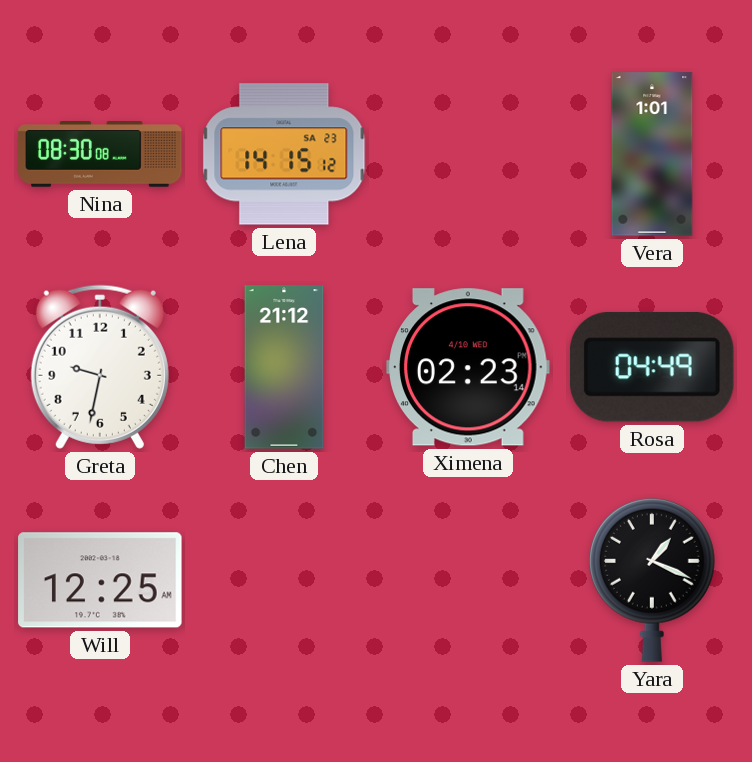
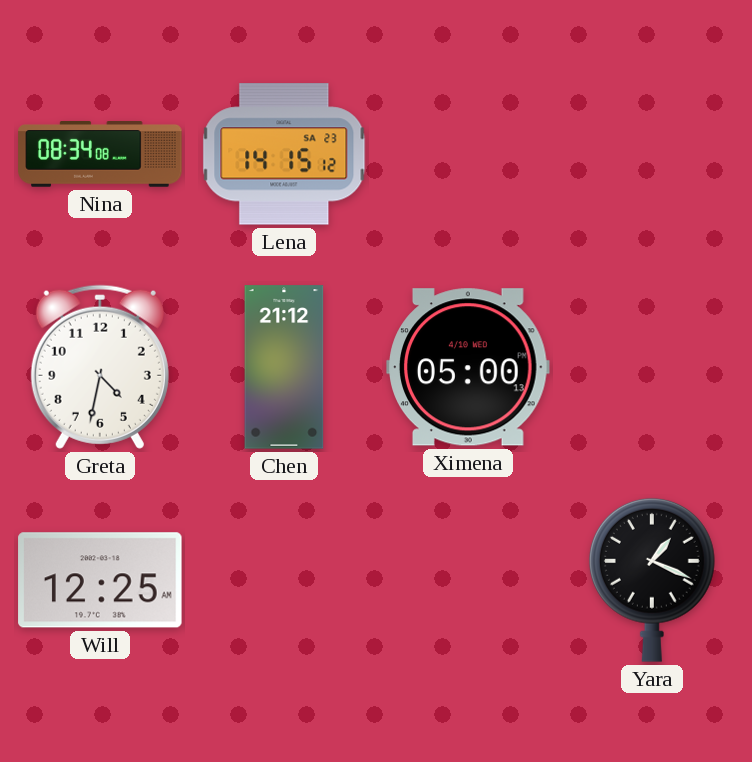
Nina: 08:30 -> 08:34 (100, 155)
Vera: 1:01 -> none (652, 154)
Greta: 9:32 -> 4:32 (100, 367)
Ximena: 02:23 -> 05:00 (468, 367)
Rosa: 04:49 -> none (652, 367)
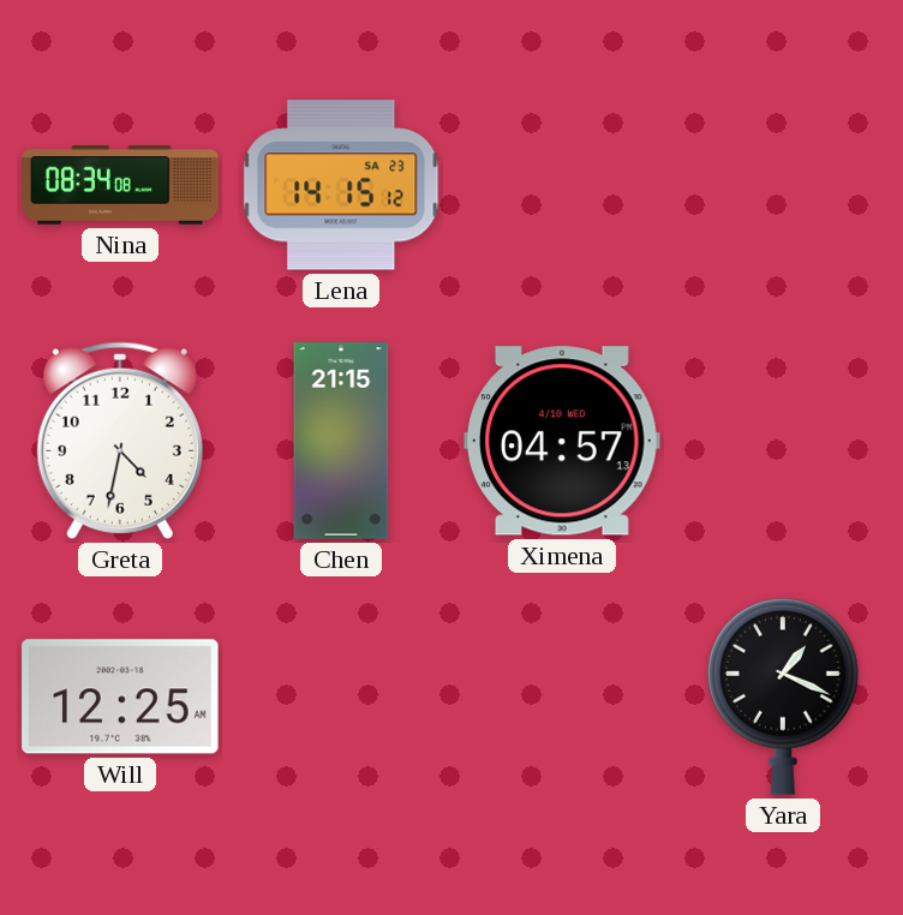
Chen: 21:12 -> 21:15 (341, 441)
Ximena: 05:00 -> 04:57 (562, 441)
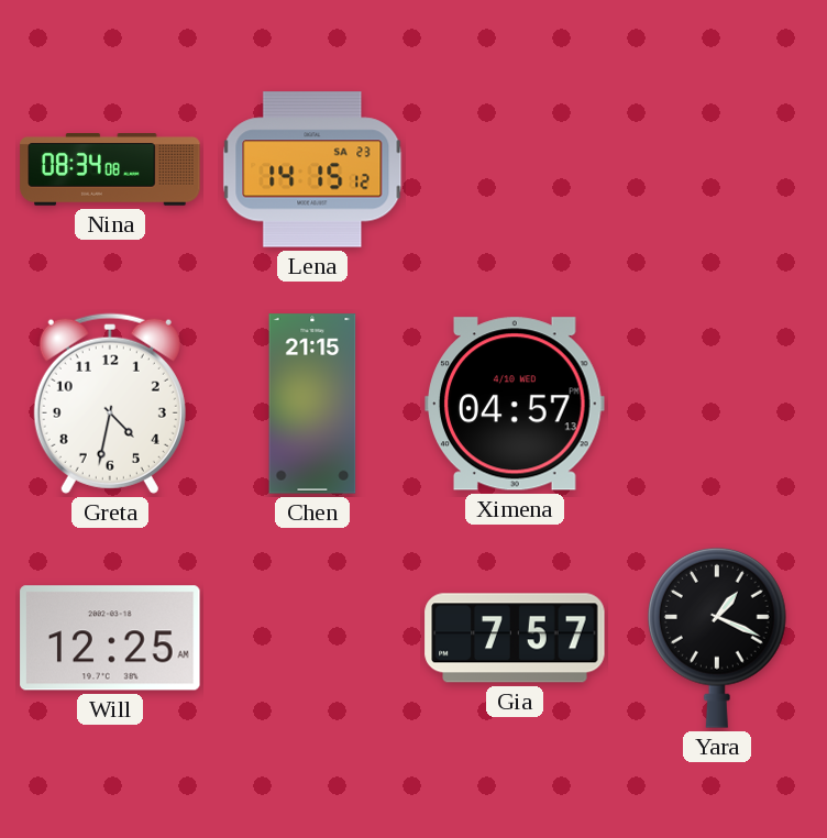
Gia: none -> 7:57 (515, 638)
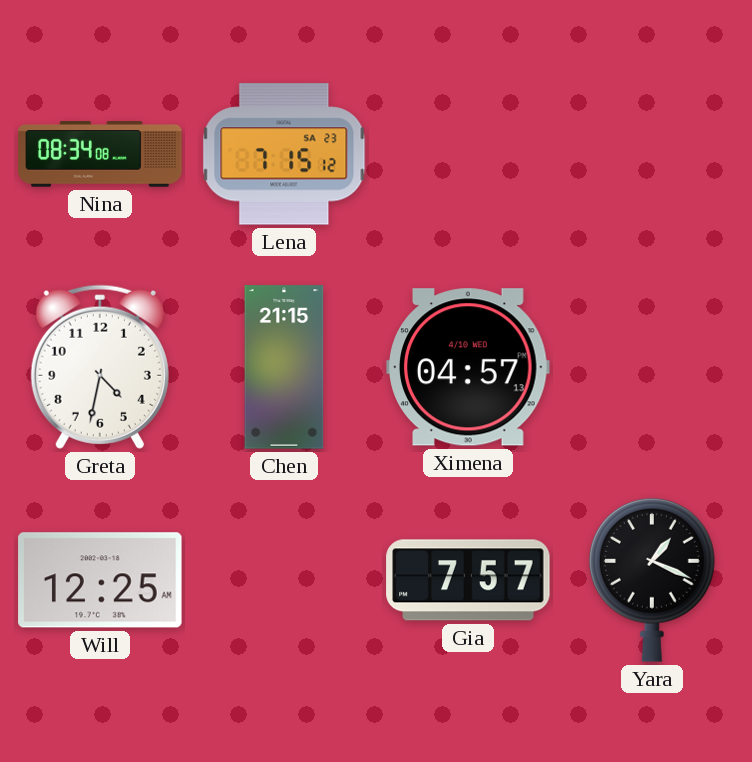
Lena: 14:15 -> 7:15 (284, 154)
